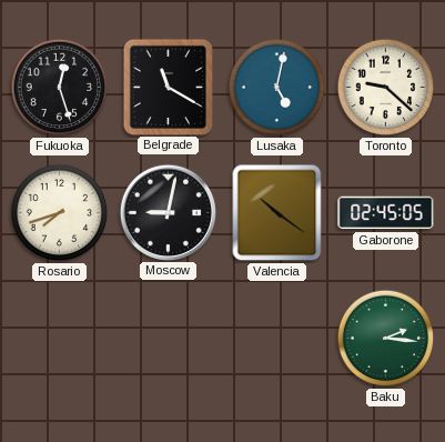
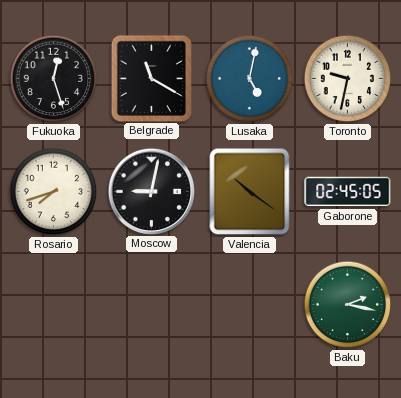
Toronto: 9:22 -> 9:32 (348, 79)
Baku: 2:16 -> 2:17 (348, 305)
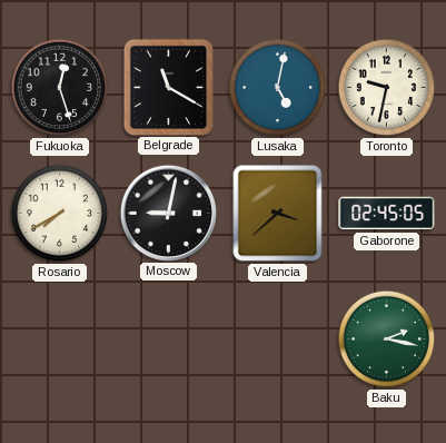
Rosario: 7:42 -> 7:40 (60, 214)
Valencia: 10:21 -> 3:38 (278, 214)
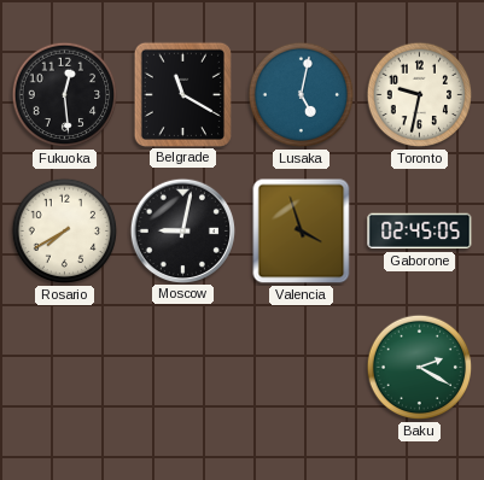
Fukuoka: 12:27 -> 12:29 (65, 95)
Valencia: 3:38 -> 3:57 (302, 232)
Baku: 2:17 -> 2:20 (420, 368)
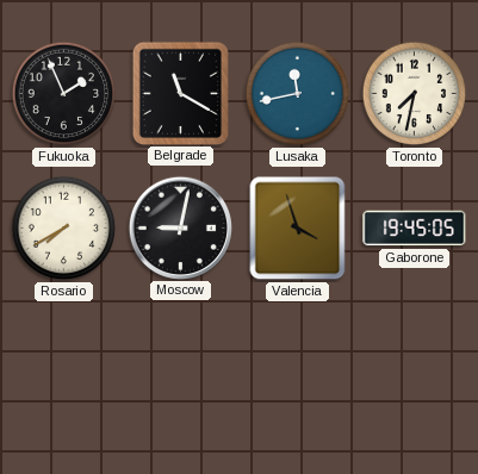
Fukuoka: 12:29 -> 1:56 (64, 94)
Lusaka: 5:02 -> 11:43 (298, 94)
Toronto: 9:32 -> 7:32 (415, 94)
Gaborone: 02:45 -> 19:45 (415, 229)
Baku: 2:20 -> none (420, 368)
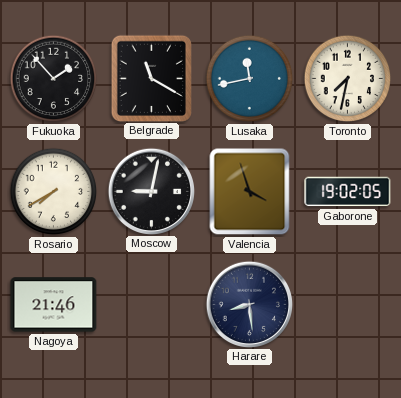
Fukuoka: 1:56 -> 1:53 (54, 79)
Gaborone: 19:45 -> 19:02 (348, 192)
Nagoya: none -> 21:46 (54, 305)
Harare: none -> 8:29 (249, 304)
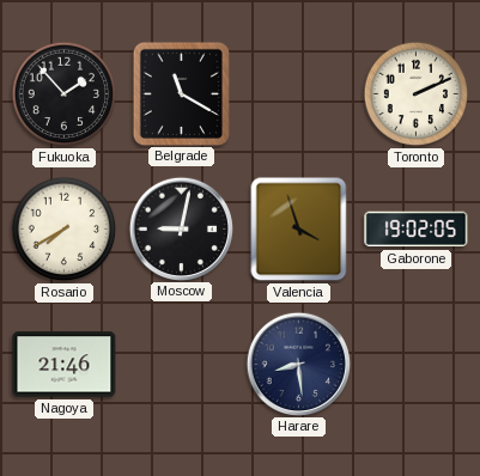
Lusaka: 11:43 -> none (250, 79)
Toronto: 7:32 -> 2:11 (417, 94)
